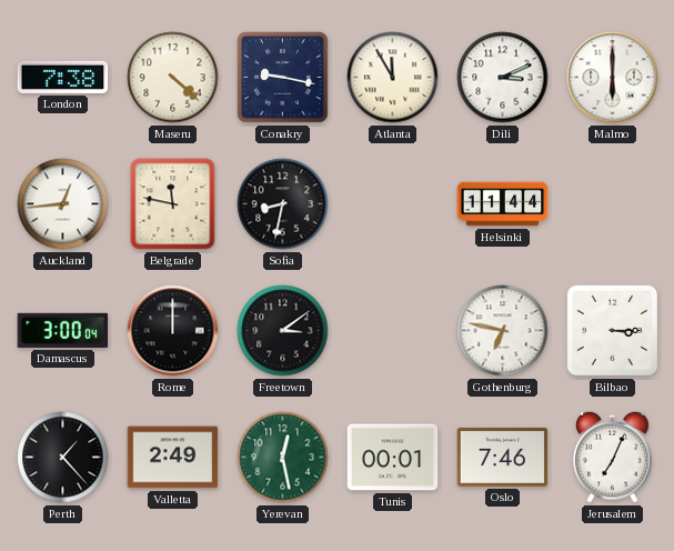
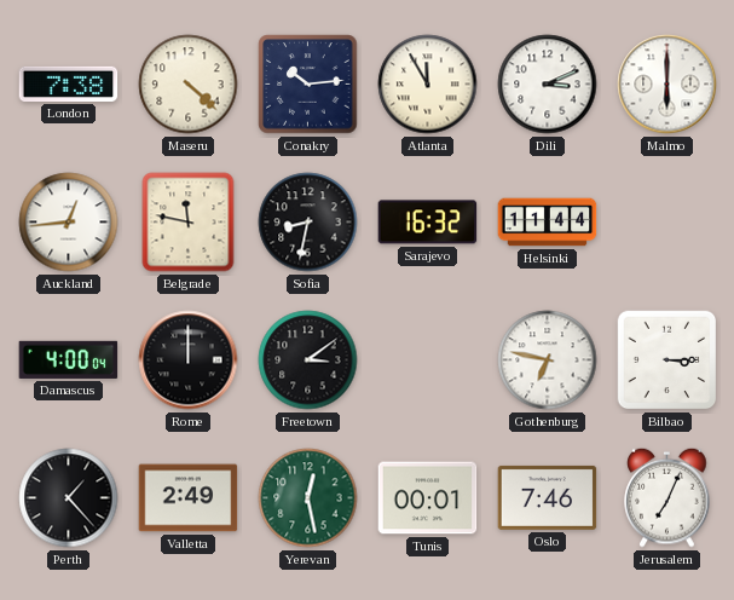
Conakry: 9:17 -> 10:14 (308, 85)
Sarajevo: none -> 16:32 (428, 223)
Damascus: 3:00 -> 4:00 (69, 359)
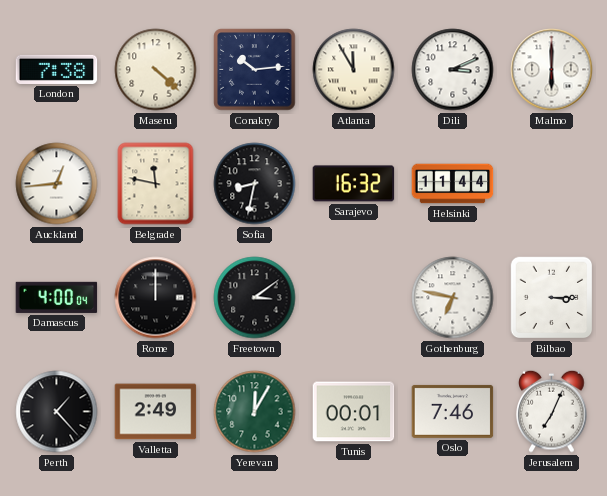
Yerevan: 12:28 -> 12:05 (255, 412)
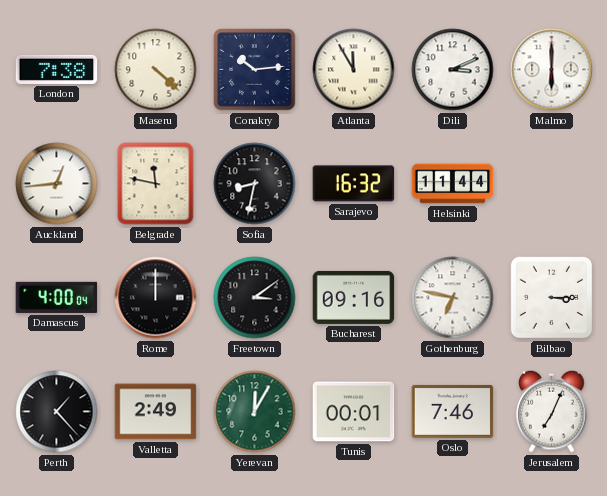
Bucharest: none -> 09:16 (354, 297)
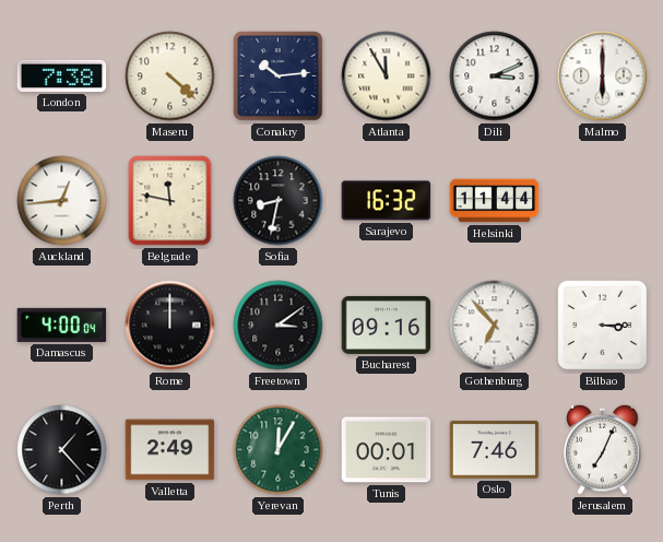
Gothenburg: 6:47 -> 6:53 (495, 326)
